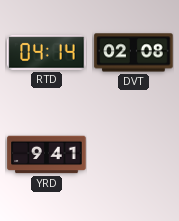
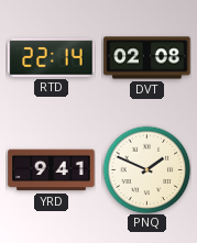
RTD: 04:14 -> 22:14 (52, 58)
PNQ: none -> 1:49 (146, 169)
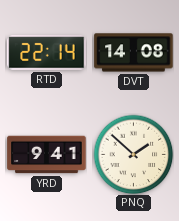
DVT: 02:08 -> 14:08 (134, 53)
PNQ: 1:49 -> 1:52 (133, 154)
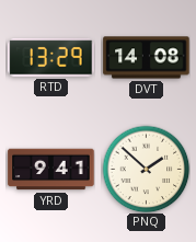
RTD: 22:14 -> 13:29 (51, 58)
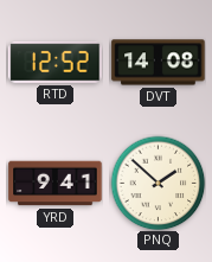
RTD: 13:29 -> 12:52 (56, 63)
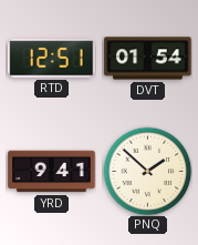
RTD: 12:52 -> 12:51 (52, 59)
DVT: 14:08 -> 01:54 (148, 59)
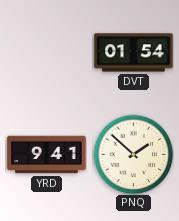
RTD: 12:51 -> none (52, 59)
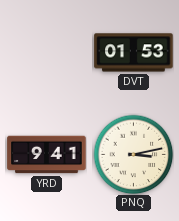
DVT: 01:54 -> 01:53 (134, 53)
PNQ: 1:52 -> 3:13 (133, 154)
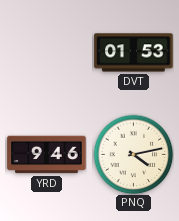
YRD: 9:41 -> 9:46 (47, 155)
PNQ: 3:13 -> 4:13 (133, 154)
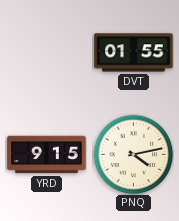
DVT: 01:53 -> 01:55 (134, 53)
YRD: 9:46 -> 9:15 (47, 155)
